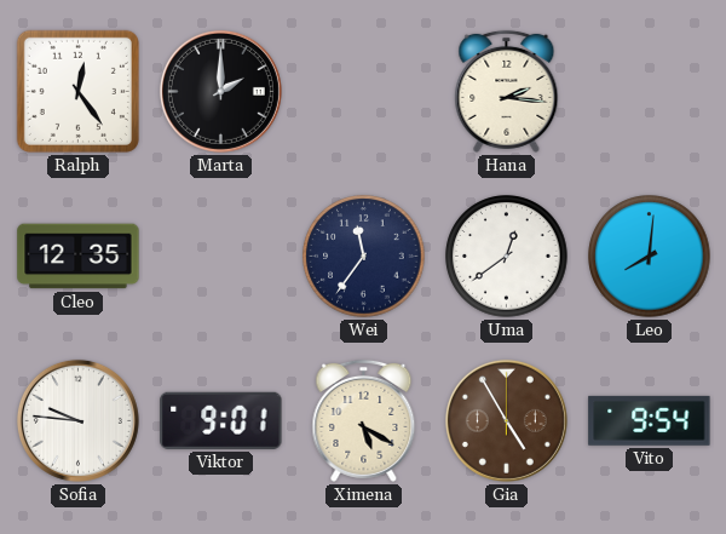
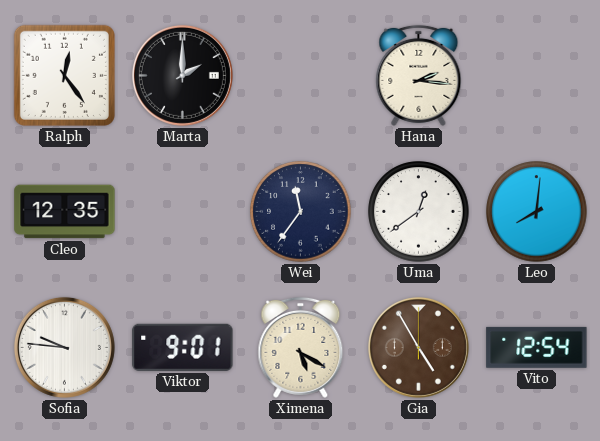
Vito: 9:54 -> 12:54 (537, 347)
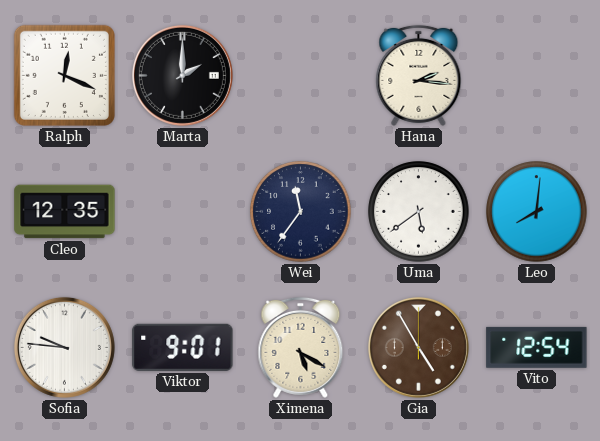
Ralph: 12:24 -> 12:19 (64, 75)
Uma: 12:39 -> 5:39 (419, 212)
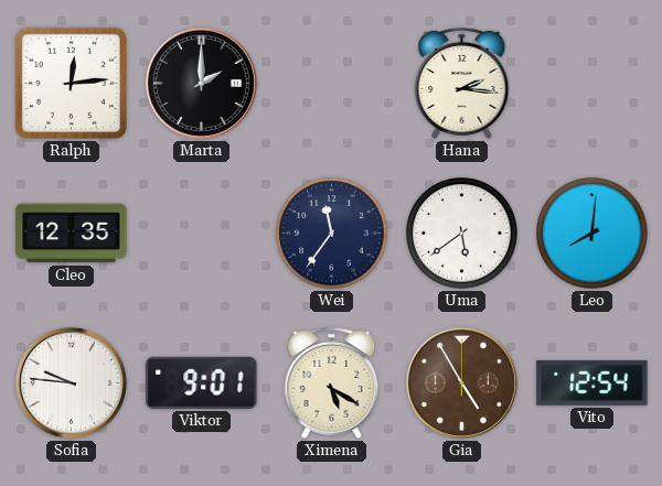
Ralph: 12:19 -> 12:14 (71, 83)
